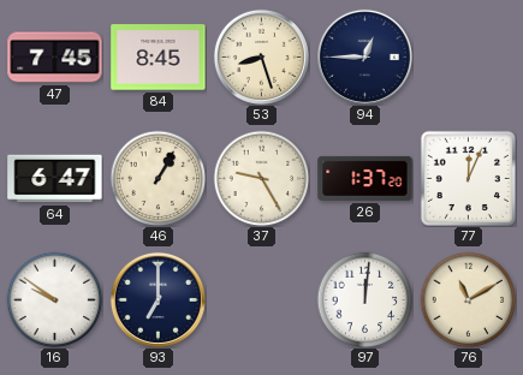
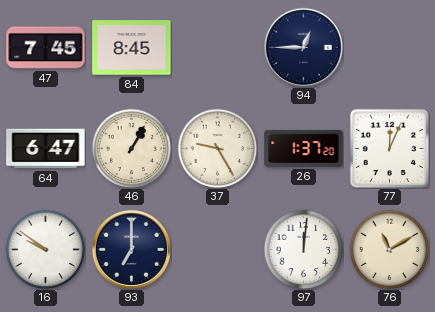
53: 8:27 -> none (261, 56)
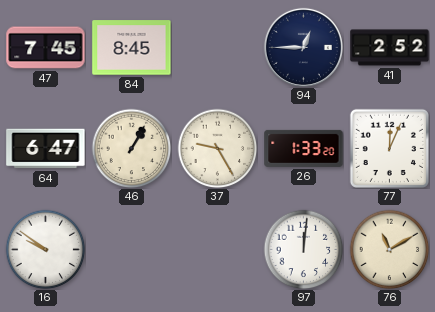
41: none -> 2:52 (390, 48)
26: 1:37 -> 1:33 (304, 148)
93: 7:00 -> none (131, 249)
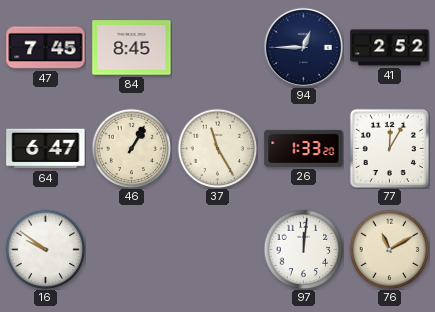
37: 9:25 -> 11:25 (217, 148)
77: 12:04 -> 12:05 (389, 148)
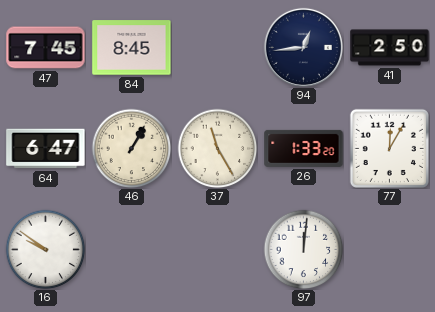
94: 12:45 -> 12:44 (303, 47)
41: 2:52 -> 2:50 (390, 48)
76: 11:10 -> none (389, 249)
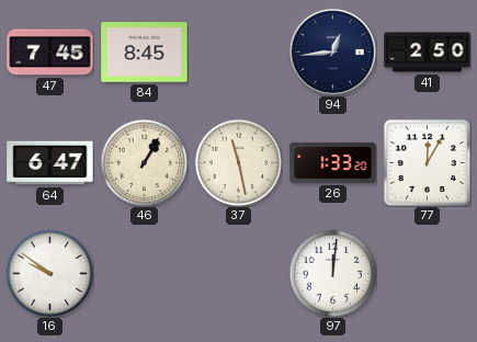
37: 11:25 -> 11:28 (238, 162)
